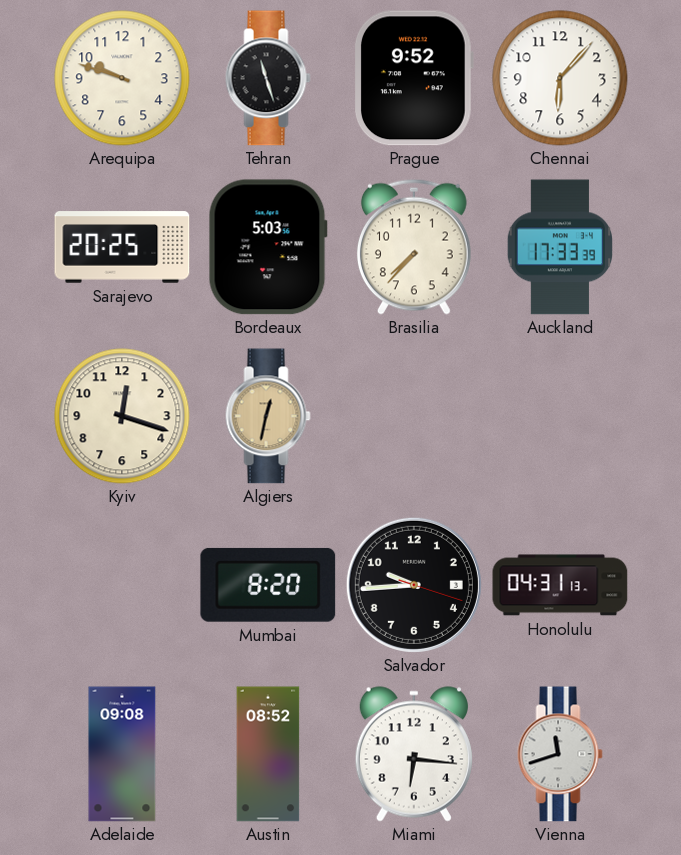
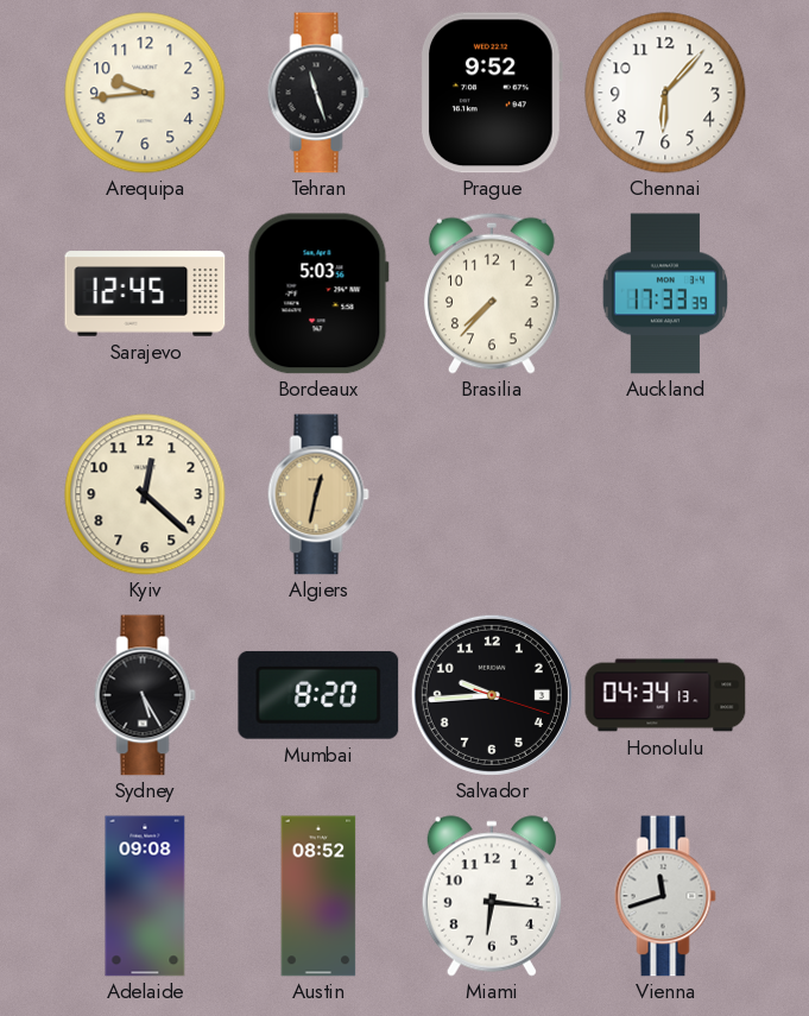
Arequipa: 9:48 -> 9:44 (145, 93)
Sarajevo: 20:25 -> 12:45 (145, 294)
Kyiv: 12:18 -> 12:22 (145, 494)
Sydney: none -> 5:25 (145, 695)
Honolulu: 04:31 -> 04:34 (665, 695)
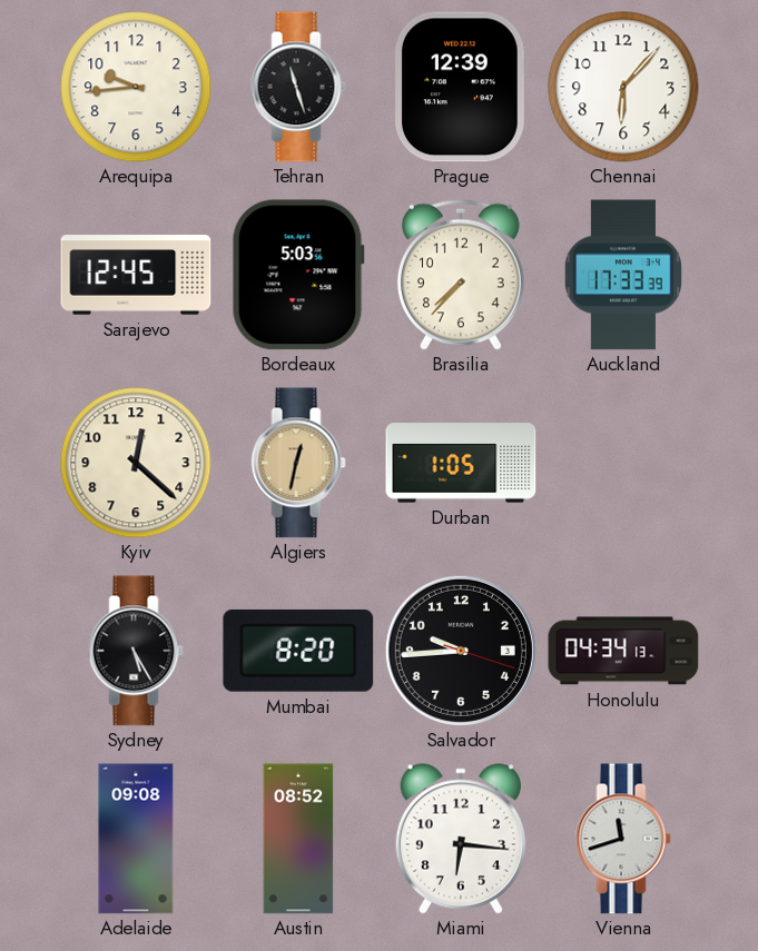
Prague: 9:52 -> 12:39 (460, 87)
Durban: none -> 1:05 (461, 463)
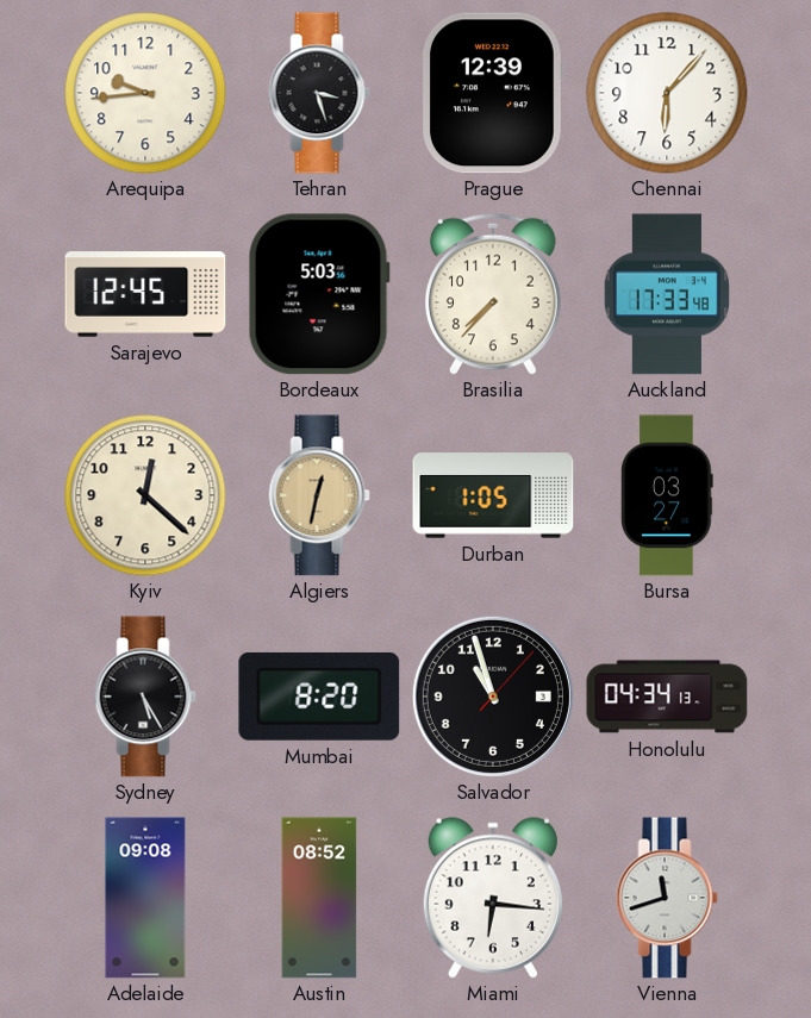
Tehran: 11:27 -> 3:27 (319, 93)
Auckland: 17:33:39 -> 17:33:48 (666, 294)
Bursa: none -> 03:27 (667, 495)
Salvador: 9:44 -> 10:57 (493, 697)
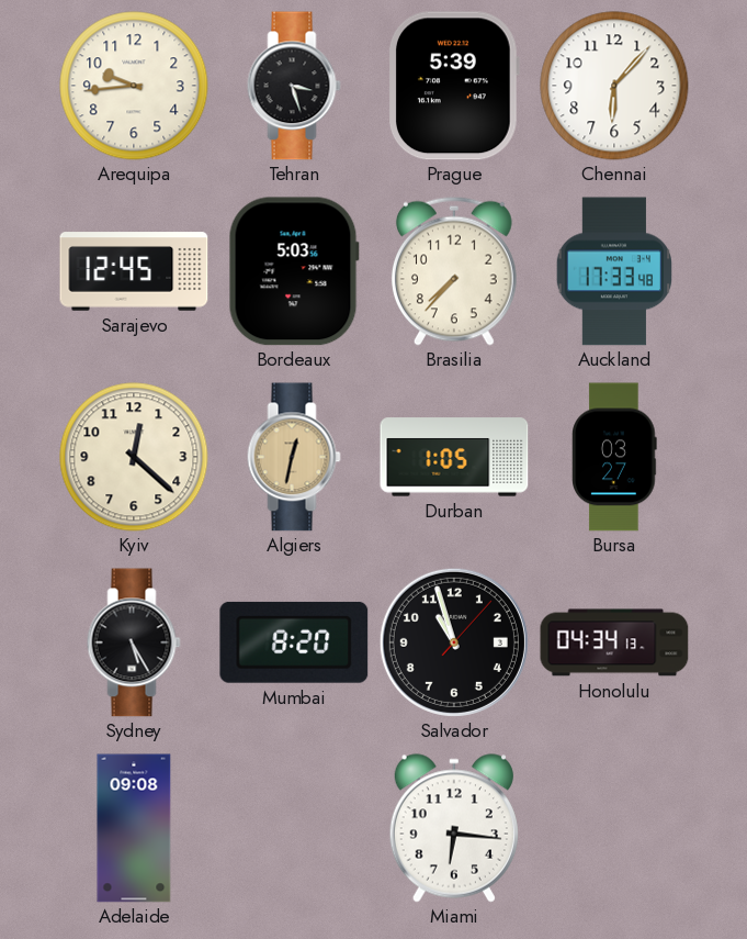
Prague: 12:39 -> 5:39 (453, 86)
Austin: 08:52 -> none (319, 898)
Vienna: 11:42 -> none (667, 898)
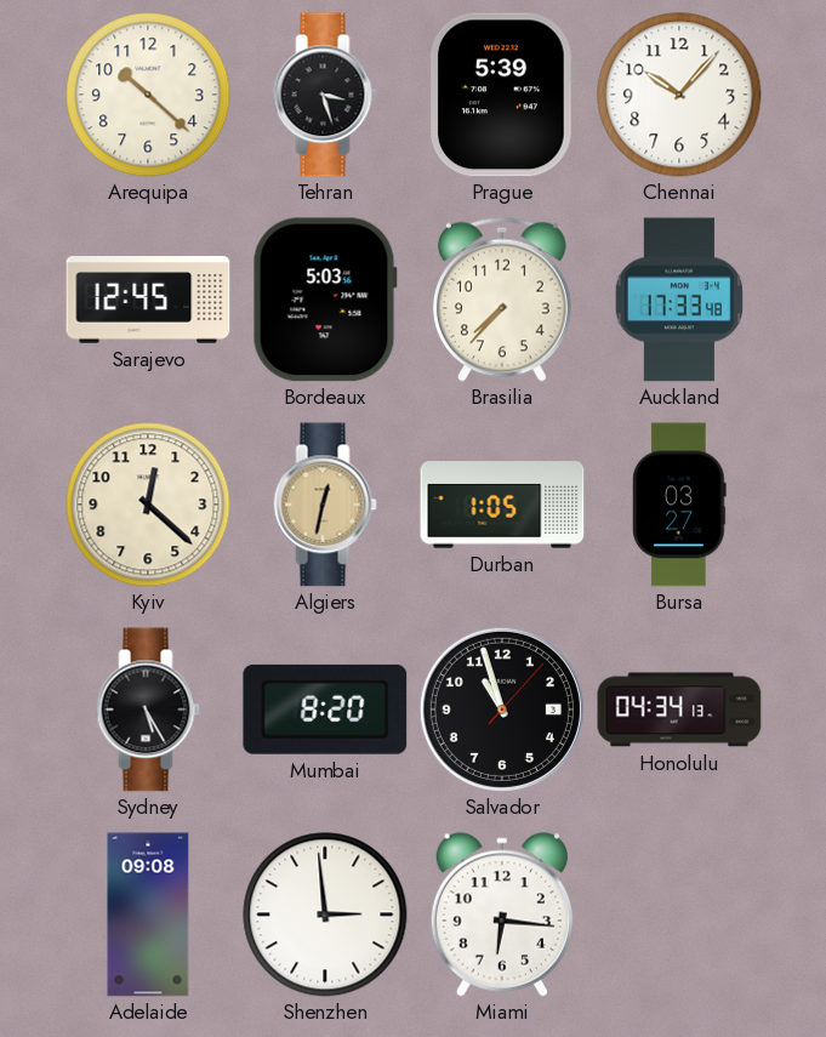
Arequipa: 9:44 -> 10:22 (148, 95)
Chennai: 6:07 -> 10:07 (679, 95)
Shenzhen: none -> 2:59 (325, 915)
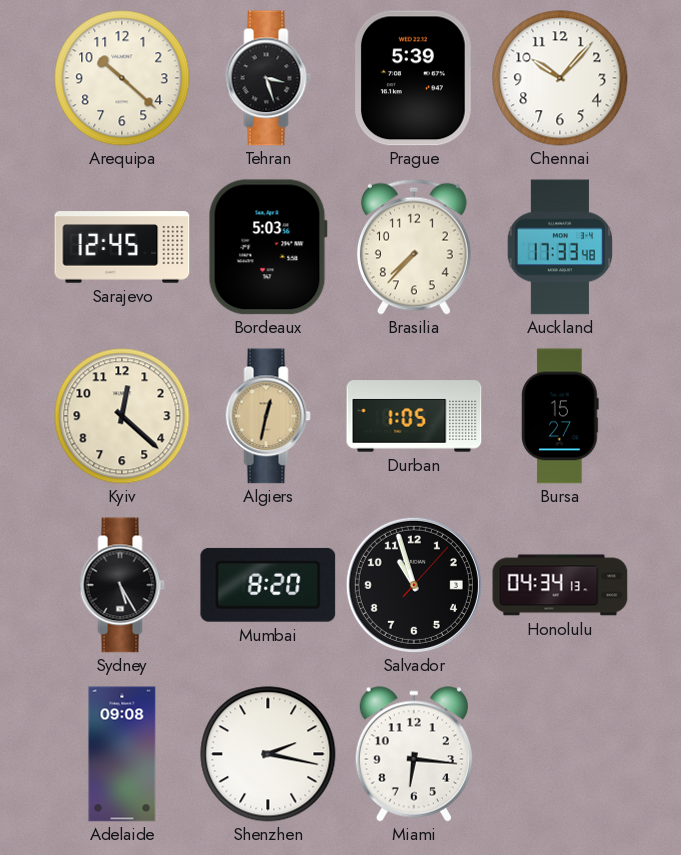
Bursa: 03:27 -> 15:27 (560, 416)
Shenzhen: 2:59 -> 2:17 (268, 754)
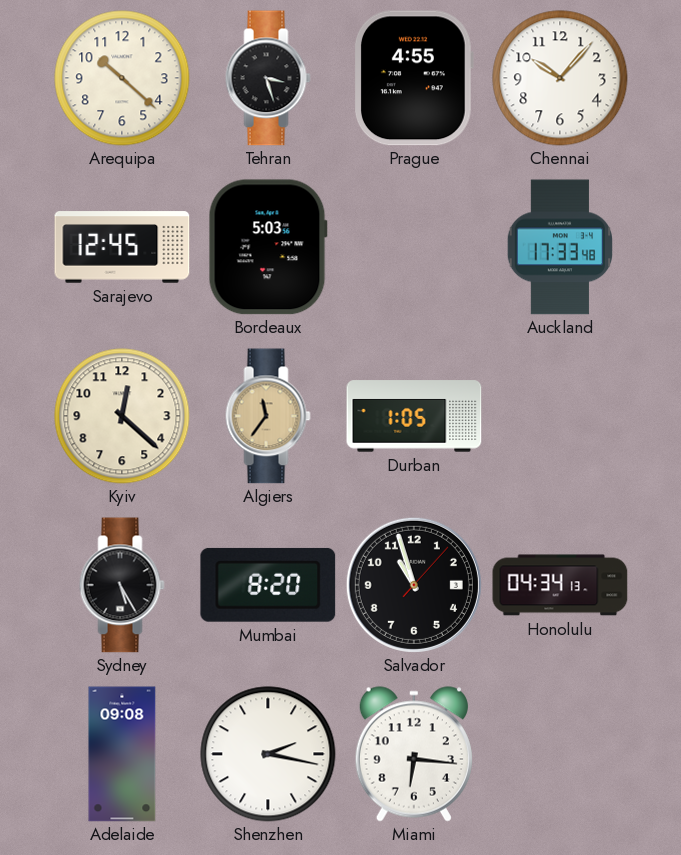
Prague: 5:39 -> 4:55 (413, 78)
Brasilia: 7:37 -> none (414, 247)
Algiers: 12:32 -> 11:36 (268, 416)
Bursa: 15:27 -> none (560, 416)
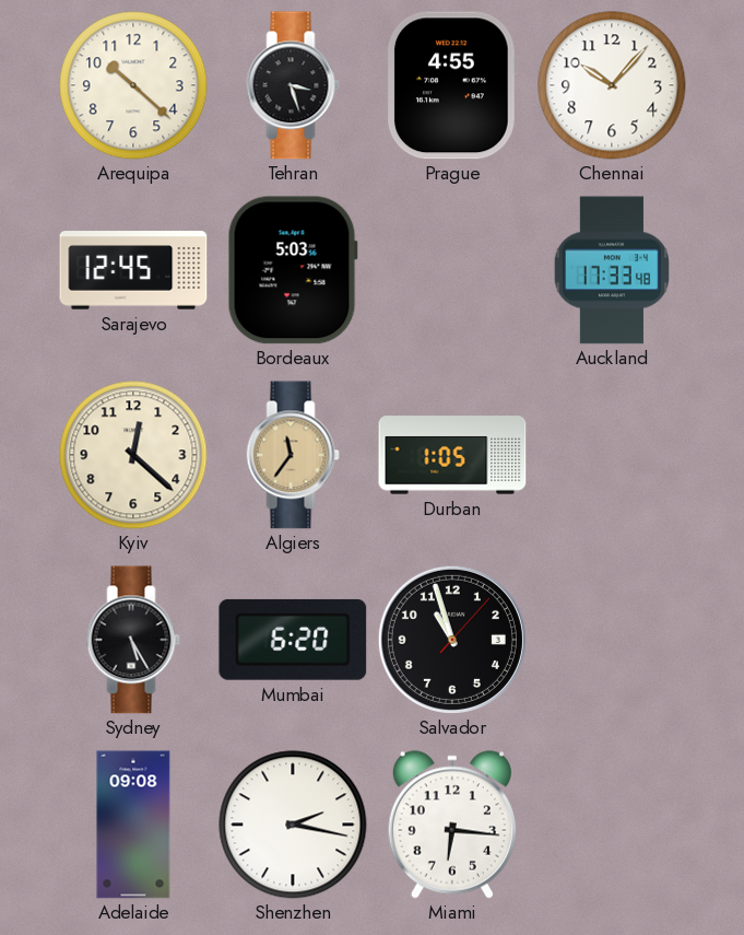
Mumbai: 8:20 -> 6:20 (293, 640)
Honolulu: 04:34 -> none (560, 585)
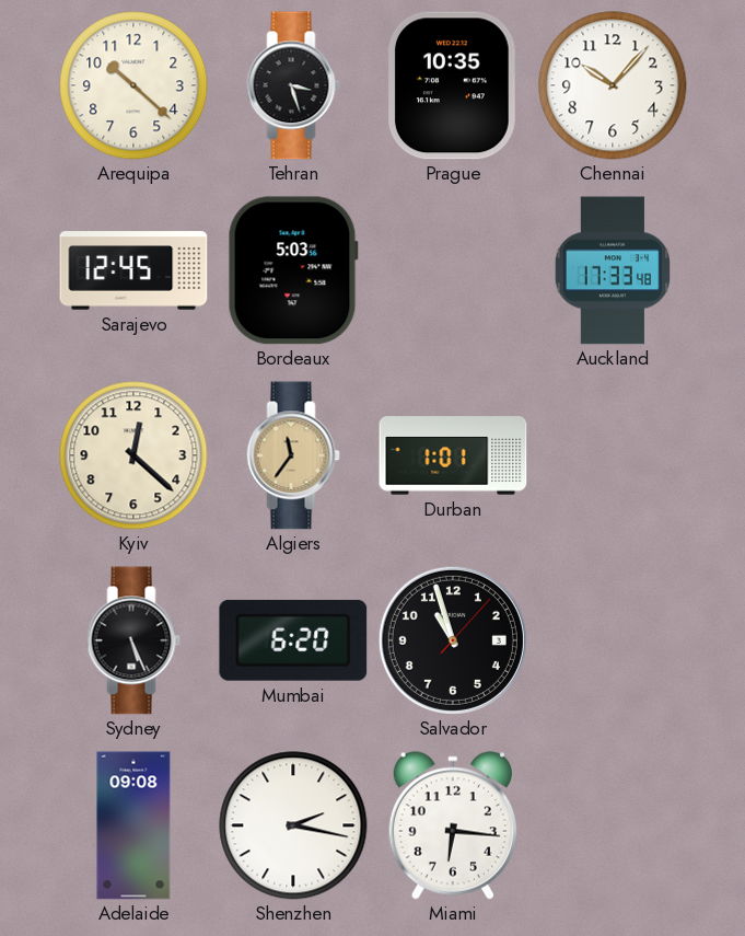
Prague: 4:55 -> 10:35 (452, 85)
Durban: 1:05 -> 1:01 (453, 455)
Sydney: 5:25 -> 5:26 (133, 640)
